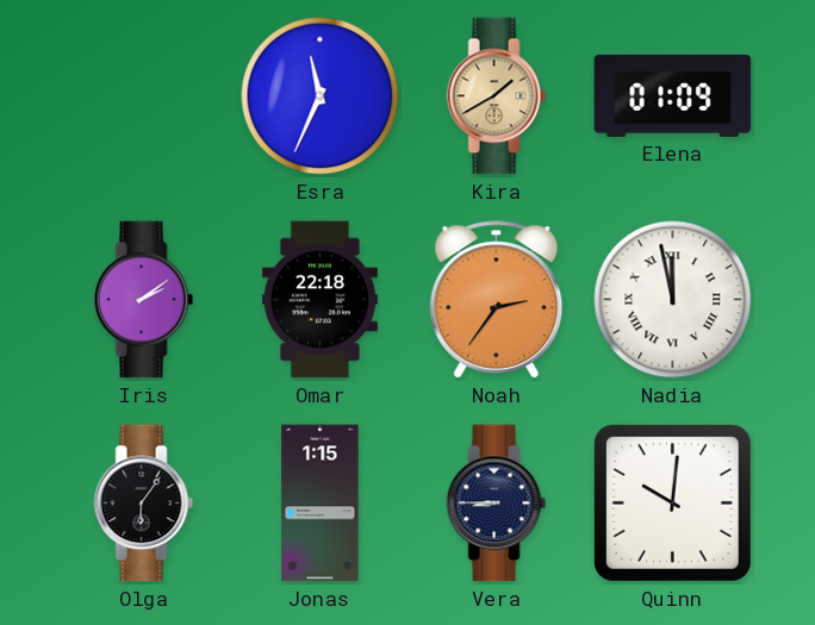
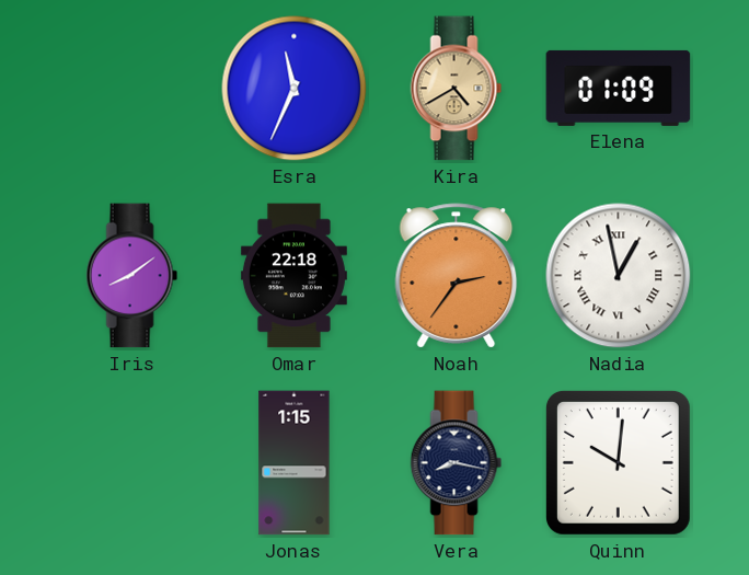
Kira: 1:40 -> 4:40 (457, 89)
Iris: 2:09 -> 8:09 (132, 276)
Nadia: 11:58 -> 12:58 (619, 276)
Olga: 6:06 -> none (144, 504)
Vera: 8:45 -> 8:17 (457, 463)
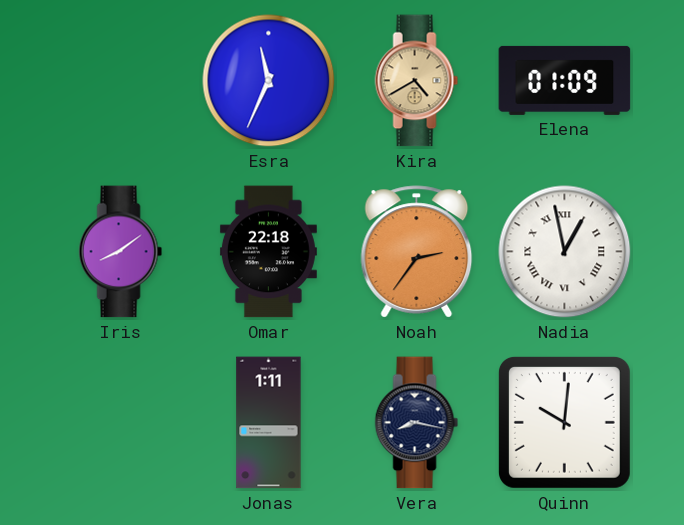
Jonas: 1:15 -> 1:11 (269, 423)
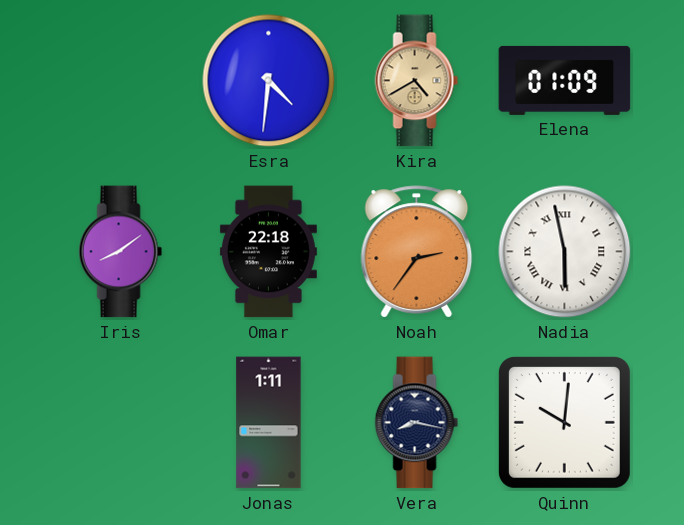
Esra: 11:34 -> 4:31 (269, 81)
Nadia: 12:58 -> 5:58 (565, 252)
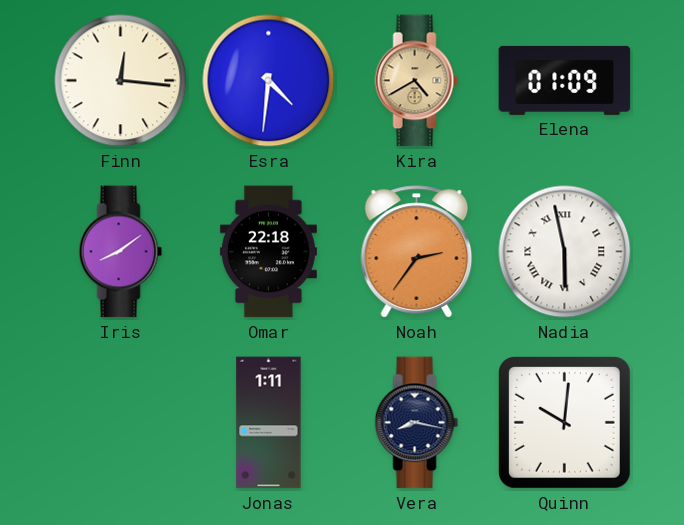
Finn: none -> 12:16 (121, 81)
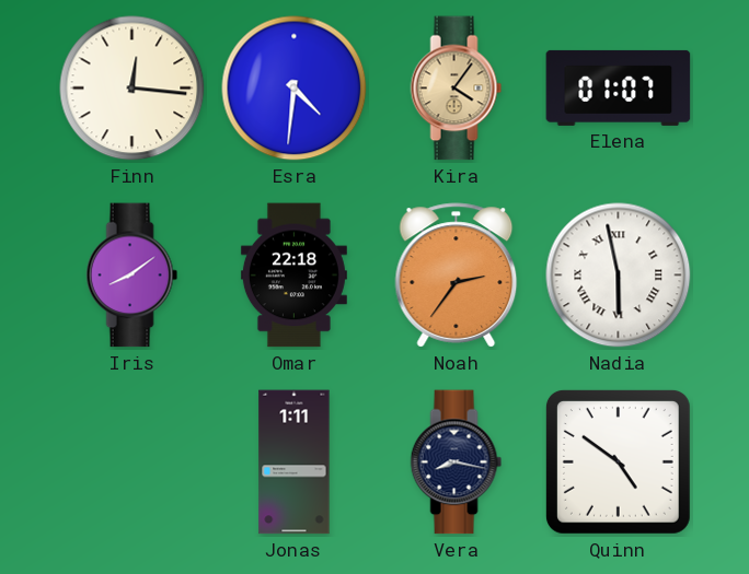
Kira: 4:40 -> 4:06 (457, 89)
Elena: 01:09 -> 01:07 (619, 87)
Quinn: 10:01 -> 4:51 (618, 461)
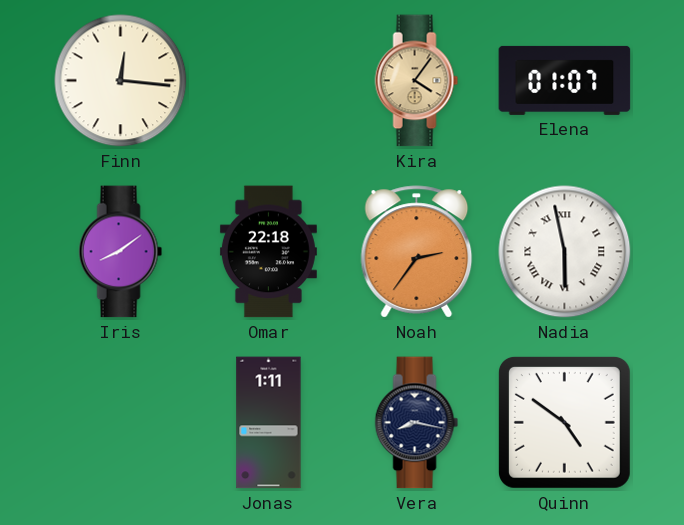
Esra: 4:31 -> none (295, 89)
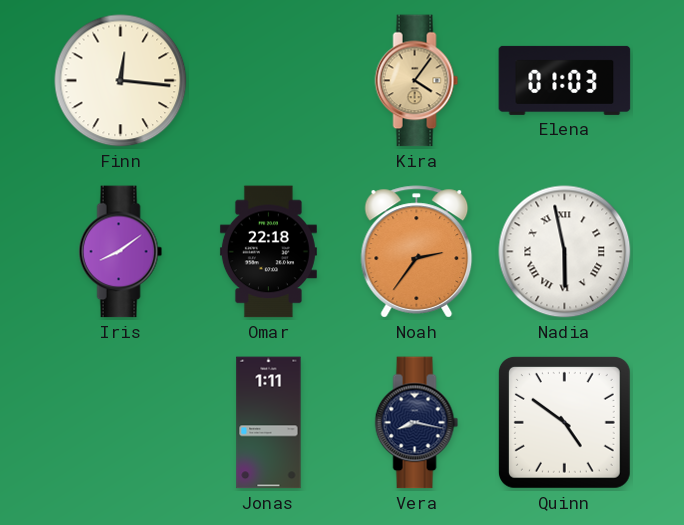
Elena: 01:07 -> 01:03 (565, 80)
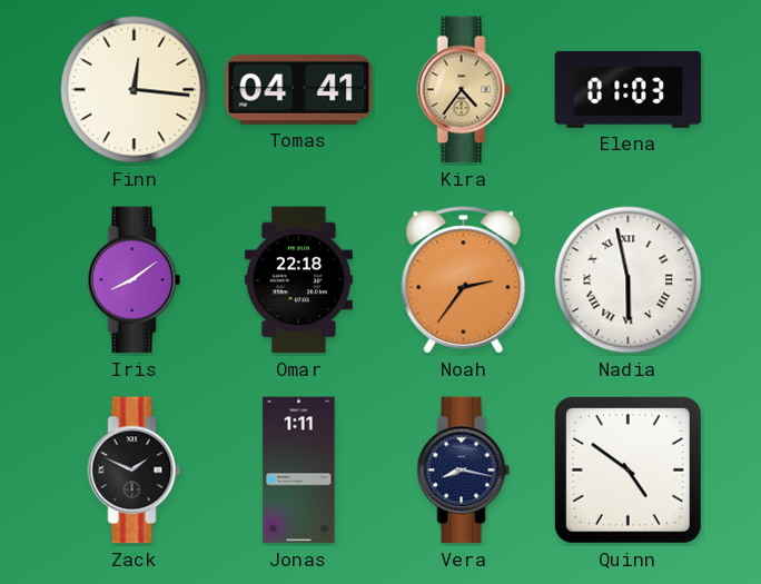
Tomas: none -> 04:41 (299, 89)
Kira: 4:06 -> 4:36 (464, 90)
Zack: none -> 1:49 (135, 471)
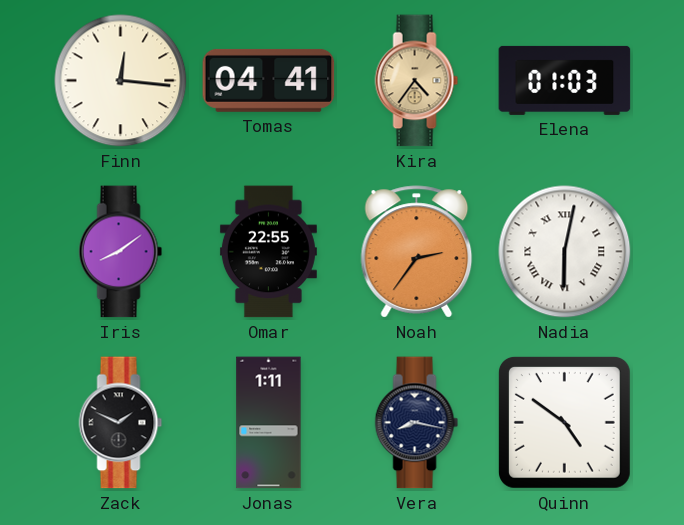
Omar: 22:18 -> 22:55 (268, 252)
Nadia: 5:58 -> 6:02 (565, 252)
